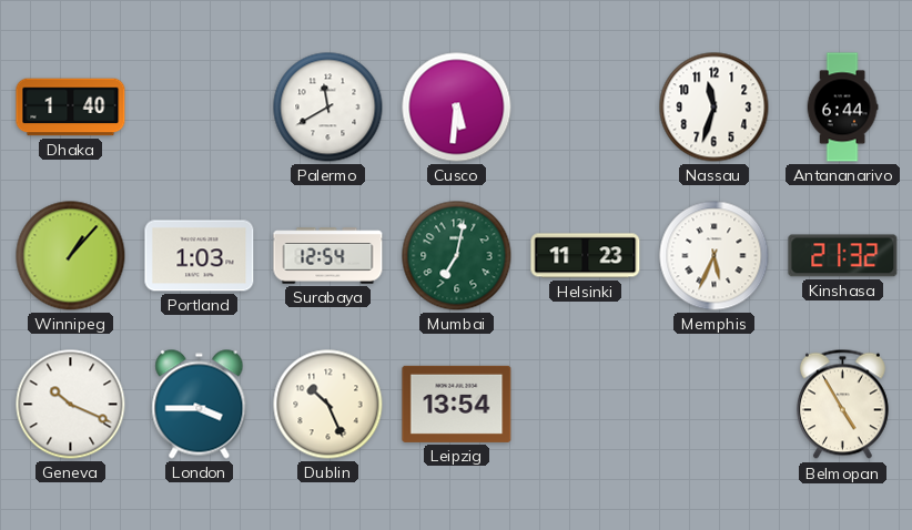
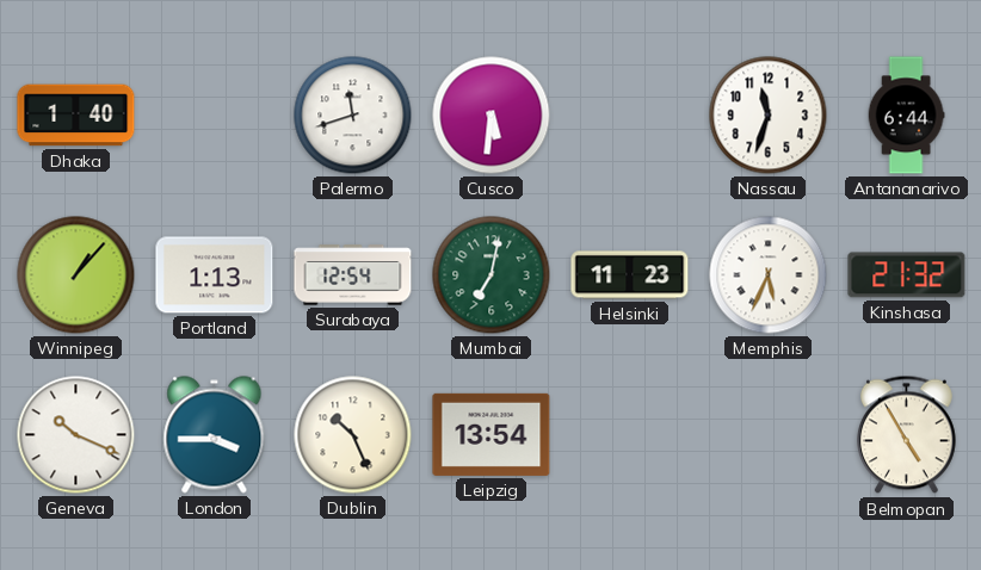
Palermo: 11:40 -> 11:42 (353, 116)
Portland: 1:03 -> 1:13 (215, 275)
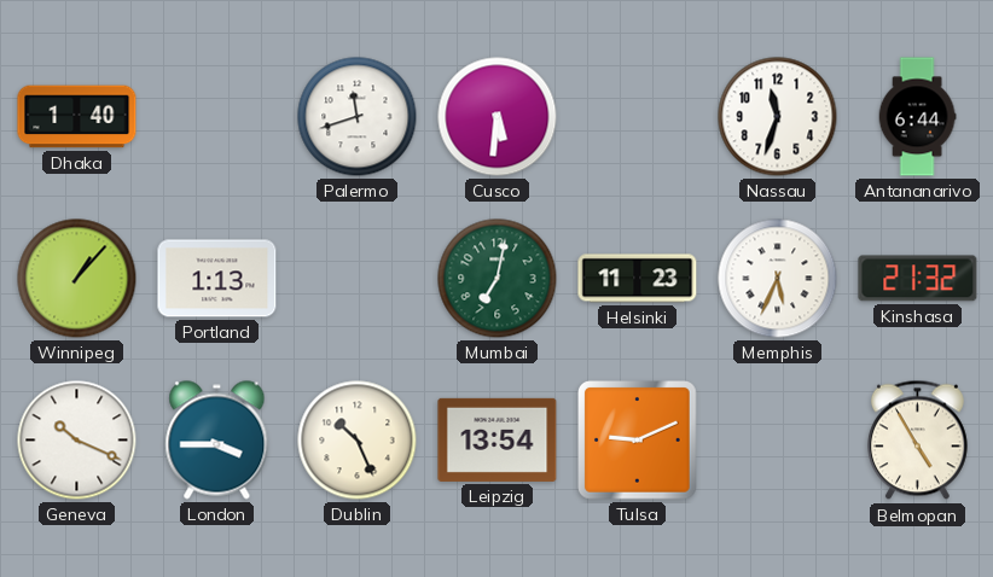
Surabaya: 12:54 -> none (353, 275)
Tulsa: none -> 9:11 (638, 441)
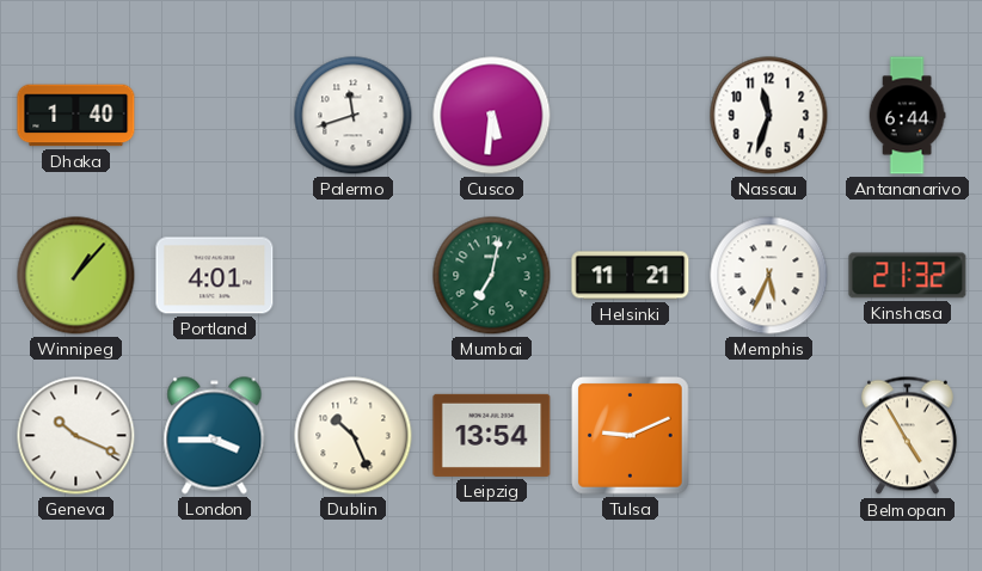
Portland: 1:13 -> 4:01 (215, 276)
Helsinki: 11:23 -> 11:21 (631, 276)
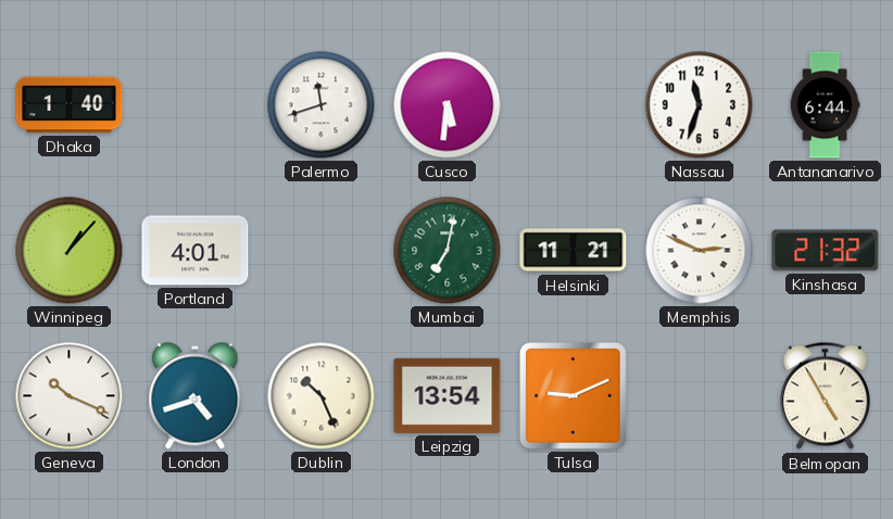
Memphis: 5:34 -> 2:49 (700, 251)
London: 3:45 -> 4:42 (196, 396)
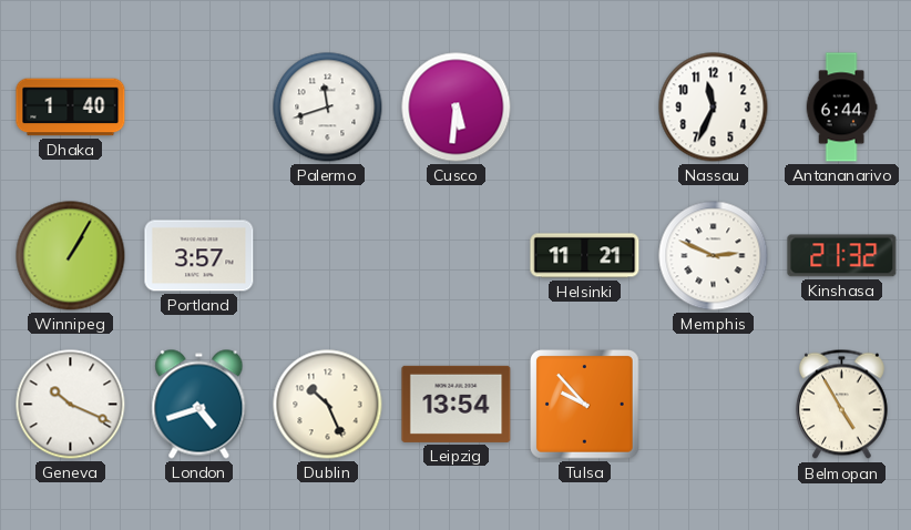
Nassau: 11:33 -> 11:34 (714, 108)
Winnipeg: 1:07 -> 1:05 (71, 256)
Portland: 4:01 -> 3:57 (199, 256)
Mumbai: 7:02 -> none (448, 251)
Tulsa: 9:11 -> 9:53 (585, 405)
